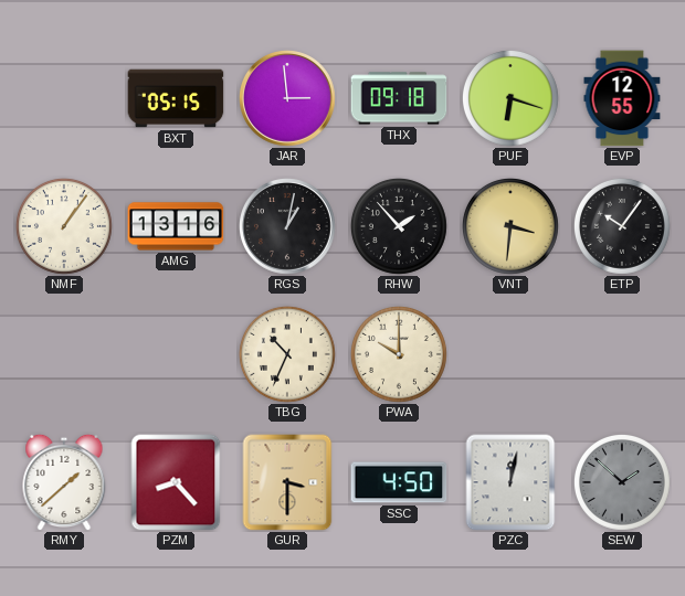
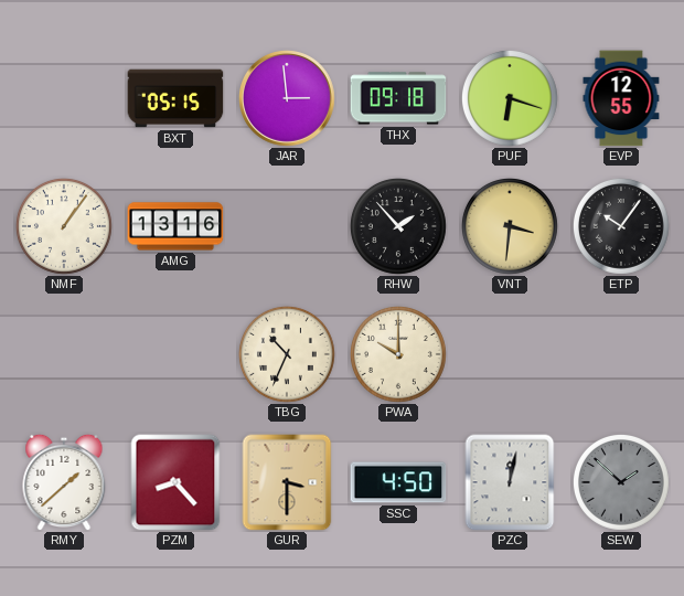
RGS: 1:02 -> none (288, 227)
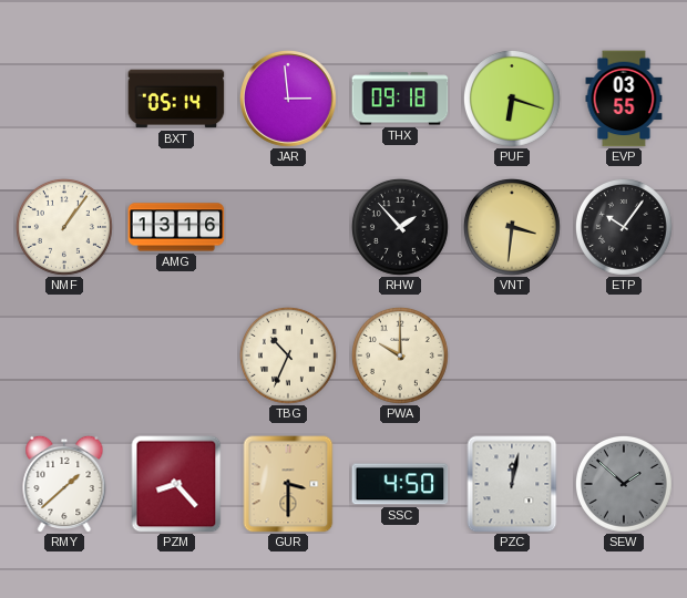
BXT: 05:15 -> 05:14 (176, 99)
EVP: 12:55 -> 03:55 (624, 99)
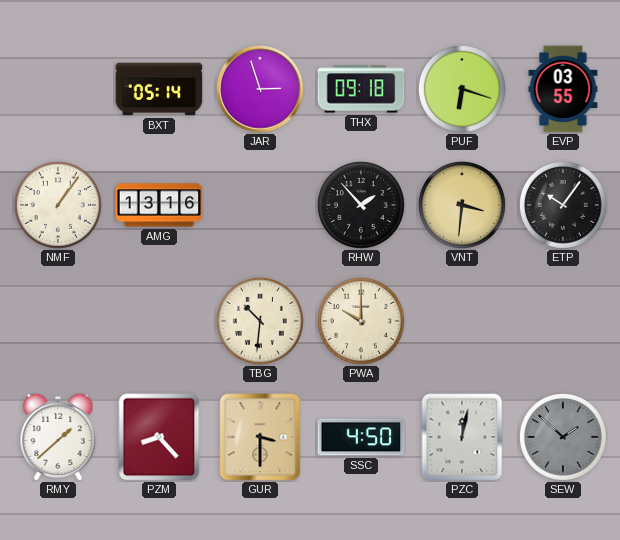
JAR: 2:59 -> 2:57 (261, 90)
TBG: 10:34 -> 10:31 (260, 321)
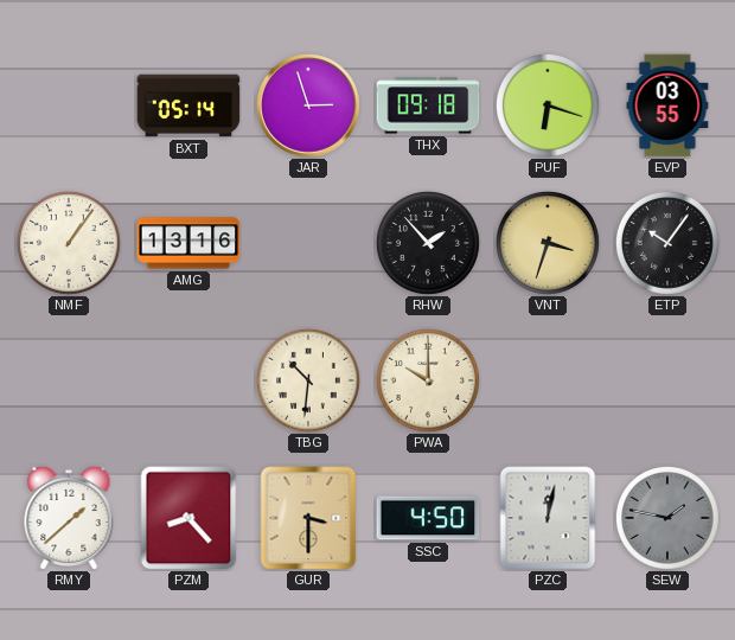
VNT: 3:31 -> 3:33 (548, 243)
SEW: 1:52 -> 1:47 (667, 518)
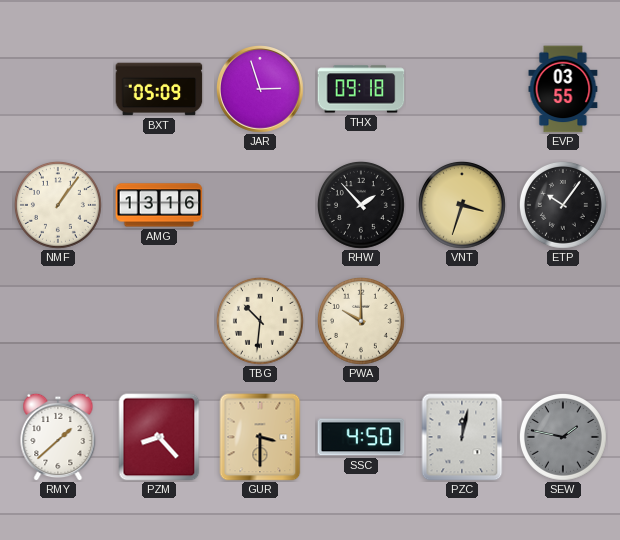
BXT: 05:14 -> 05:09 (159, 89)
PUF: 6:18 -> none (548, 105)
